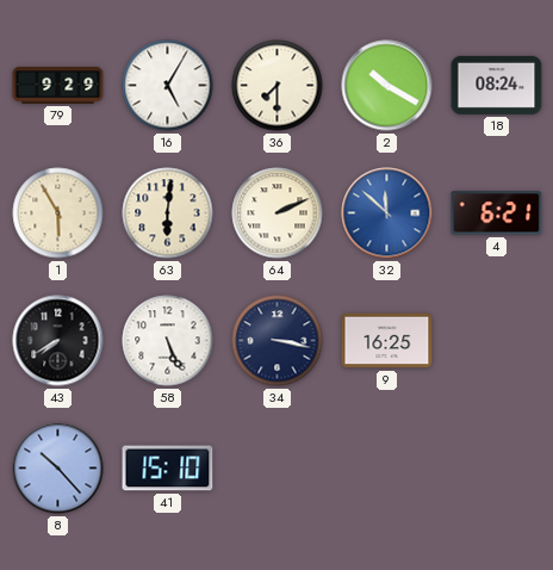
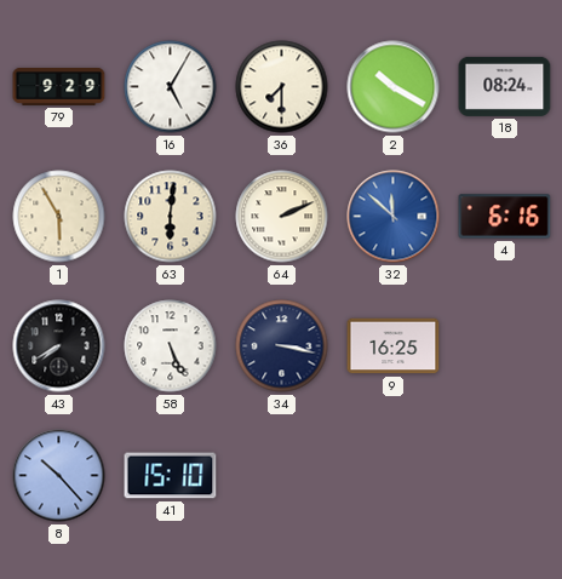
4: 6:21 -> 6:16 (505, 217)
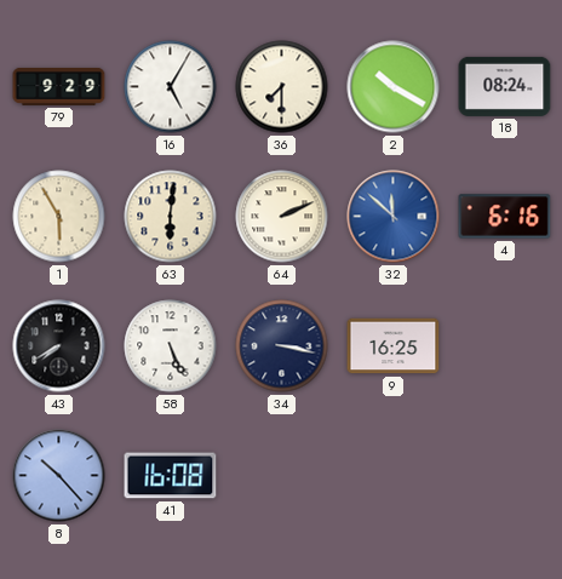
41: 15:10 -> 16:08 (171, 476)
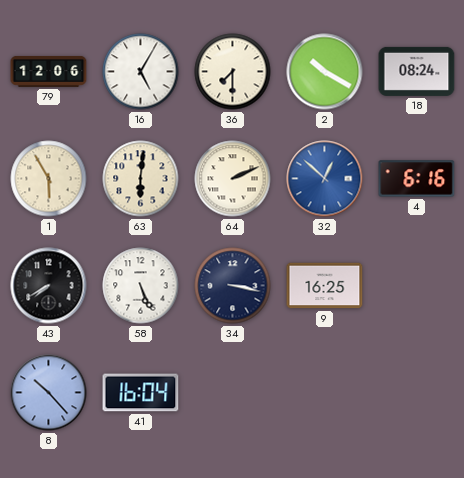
79: 9:29 -> 12:06 (49, 71)
32: 11:52 -> 12:52 (325, 179)
41: 16:08 -> 16:04 (141, 393)
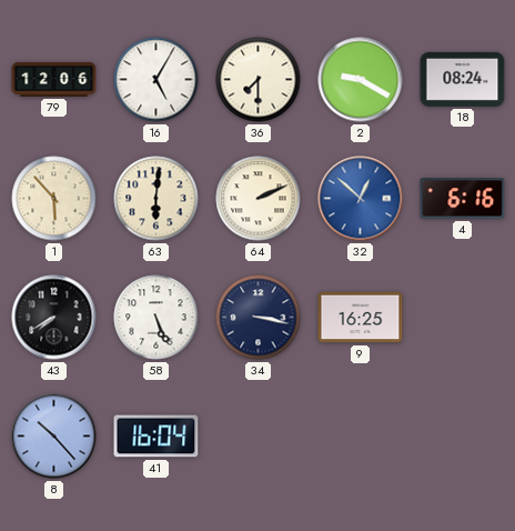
2: 10:20 -> 9:20 (361, 80)
1: 5:55 -> 5:53 (54, 199)
